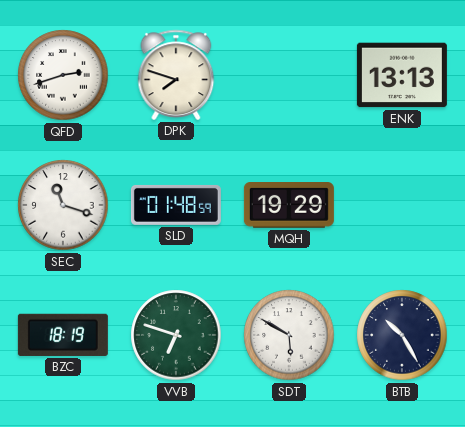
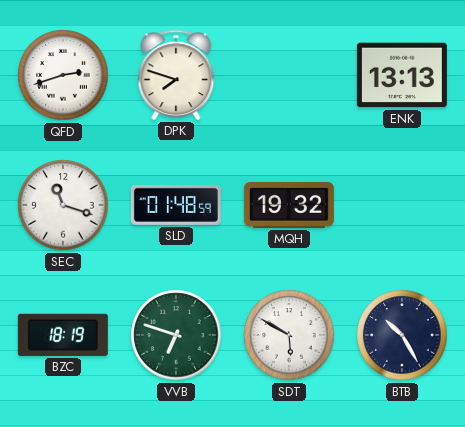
MQH: 19:29 -> 19:32 (289, 205)
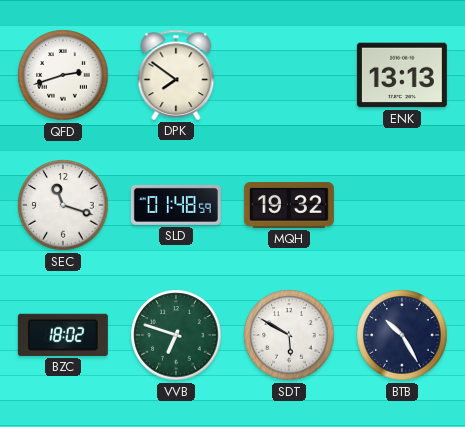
DPK: 7:48 -> 7:51 (176, 75)
BZC: 18:19 -> 18:02 (63, 335)
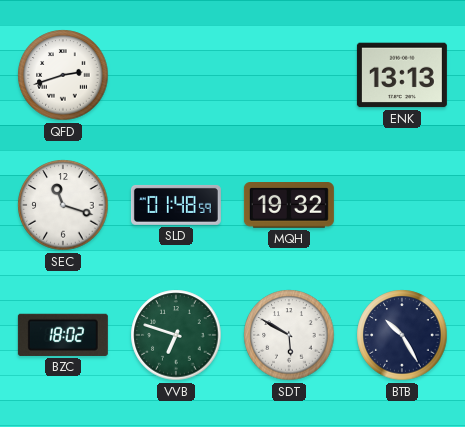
DPK: 7:51 -> none (176, 75)
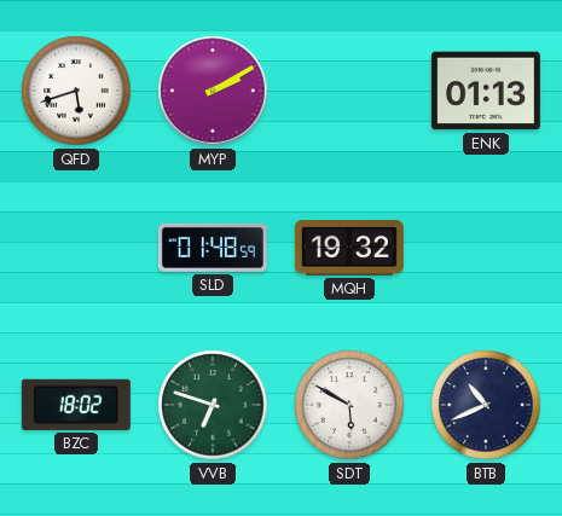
QFD: 2:42 -> 5:42 (76, 91)
MYP: none -> 2:10 (213, 91)
ENK: 13:13 -> 01:13 (486, 91)
SEC: 11:18 -> none (63, 205)
BTB: 10:25 -> 10:41 (486, 405)
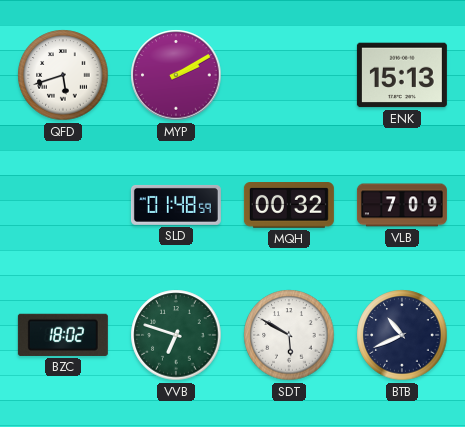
ENK: 01:13 -> 15:13 (402, 75)
MQH: 19:32 -> 00:32 (289, 205)
VLB: none -> 7:09 (402, 205)
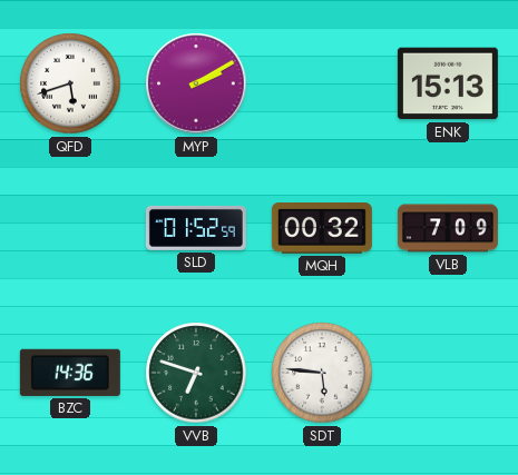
SLD: 01:48 -> 01:52 (196, 228)
BZC: 18:02 -> 14:36 (70, 373)
SDT: 5:50 -> 5:46 (322, 373)
BTB: 10:41 -> none (402, 335)
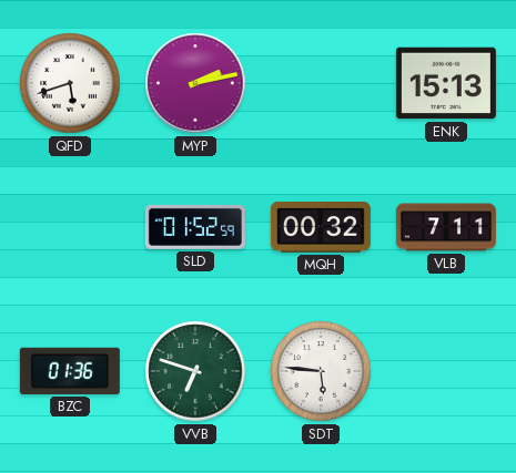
MYP: 2:10 -> 2:13 (195, 83)
VLB: 7:09 -> 7:11 (446, 227)
BZC: 14:36 -> 01:36 (70, 371)
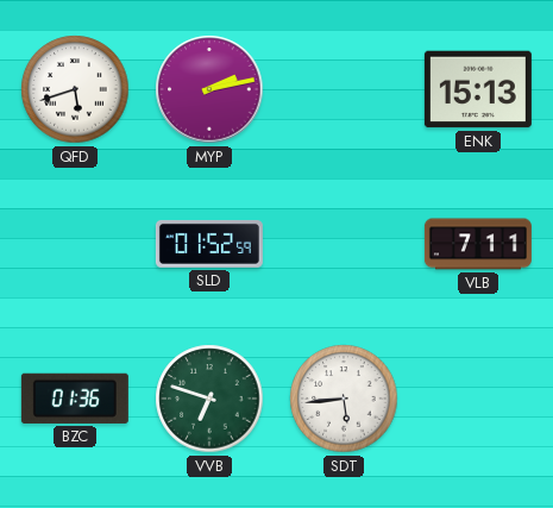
MQH: 00:32 -> none (321, 227)
SDT: 5:46 -> 5:44 (344, 399)
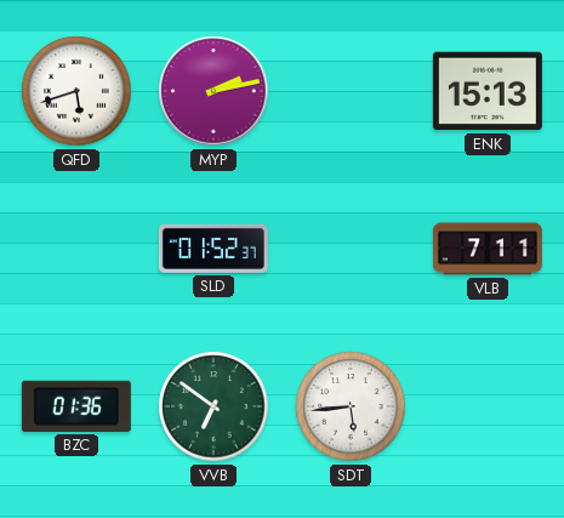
SLD: 01:52:59 -> 01:52:37 (213, 249)
VVB: 6:48 -> 6:51 (213, 406)
